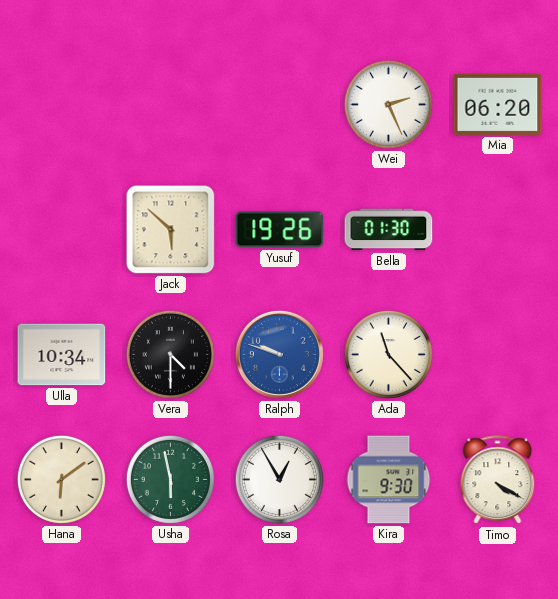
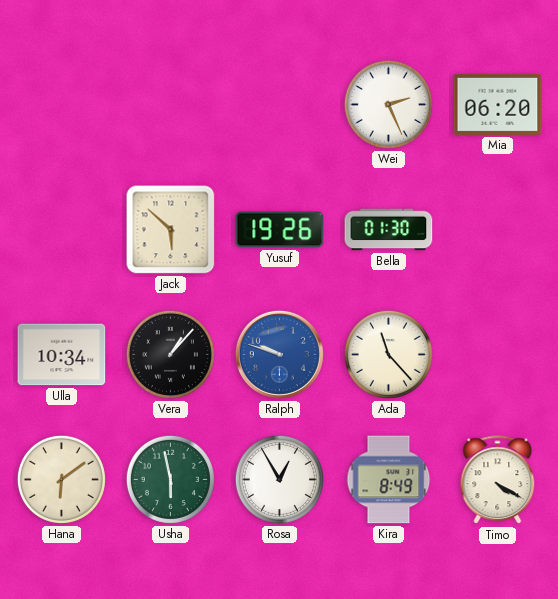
Vera: 4:30 -> 1:07 (170, 354)
Kira: 9:30 -> 8:49 (389, 480)
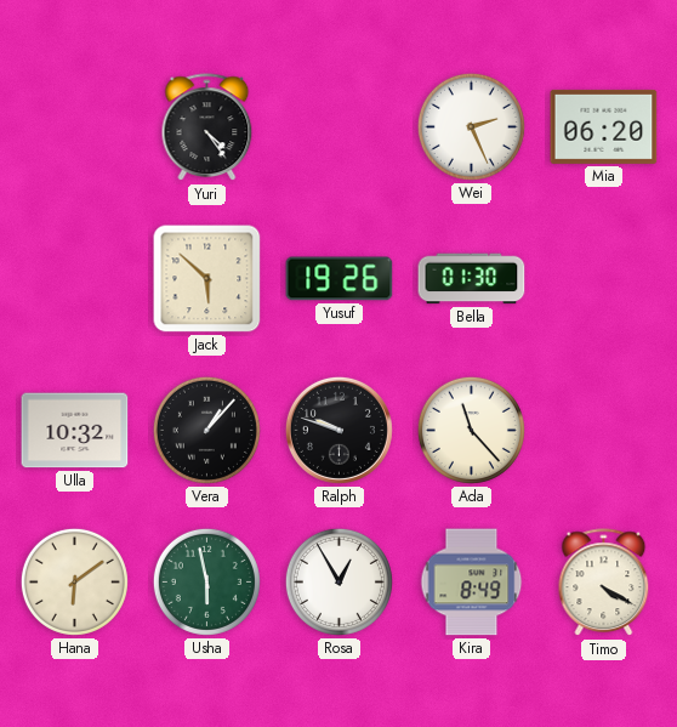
Yuri: none -> 4:24 (207, 127)
Ulla: 10:34 -> 10:32 (75, 431)
Ralph dial: blue -> black (338, 430)
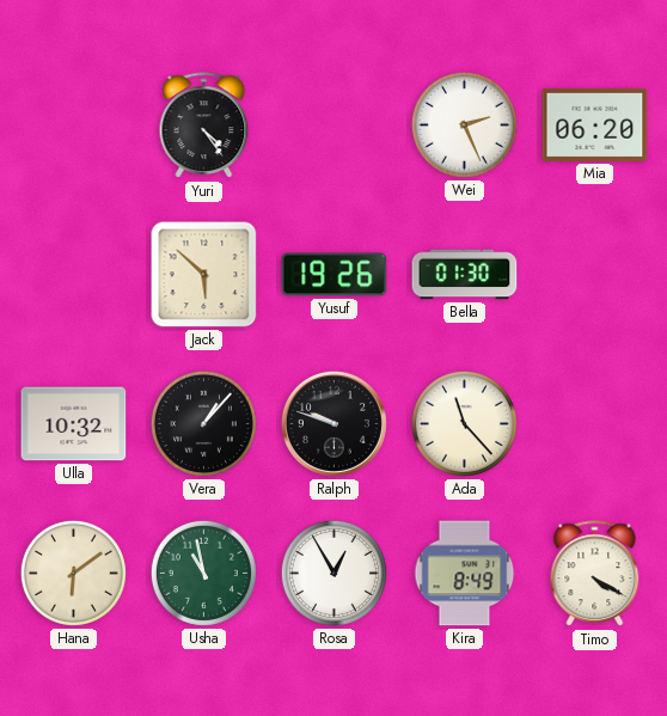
Usha: 5:58 -> 10:58 (203, 573)
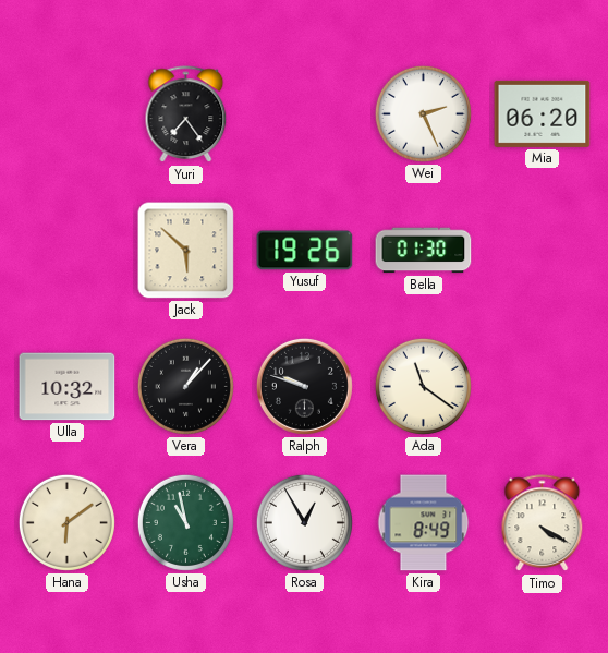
Yuri: 4:24 -> 7:24 (186, 114)
Ada: 11:23 -> 11:21 (423, 386)
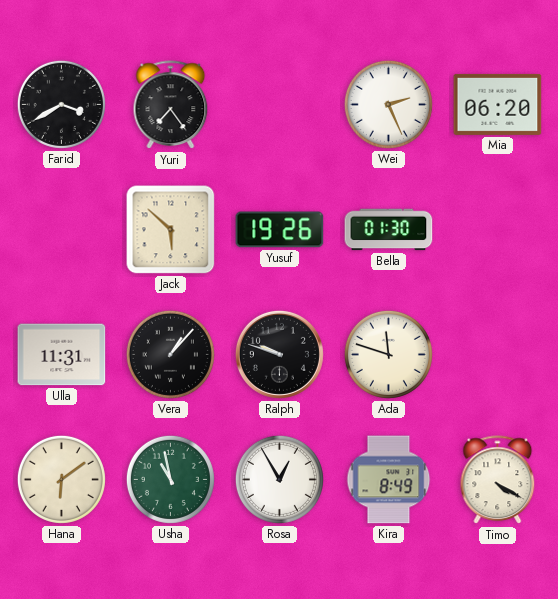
Farid: none -> 3:40 (61, 104)
Ulla: 10:32 -> 11:31 (62, 355)
Ada: 11:21 -> 11:48 (388, 354)
